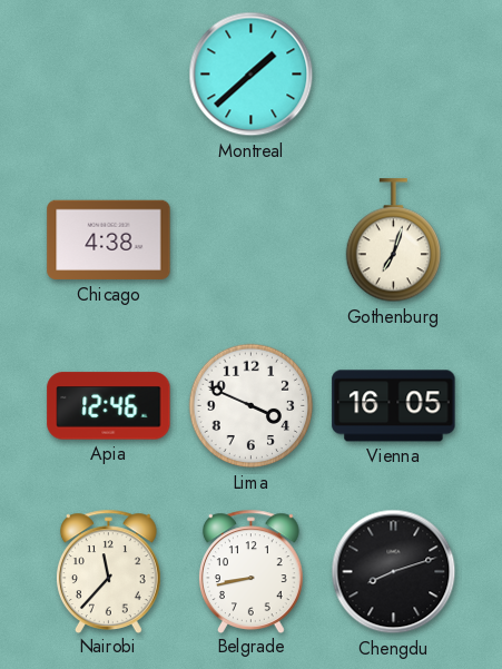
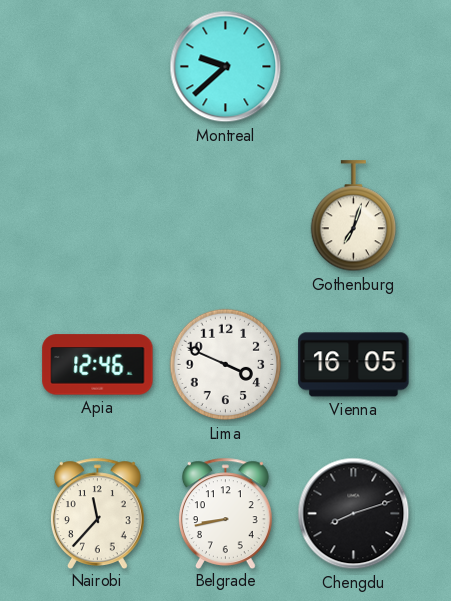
Montreal: 1:38 -> 9:38 (226, 67)
Chicago: 4:38 -> none (109, 240)
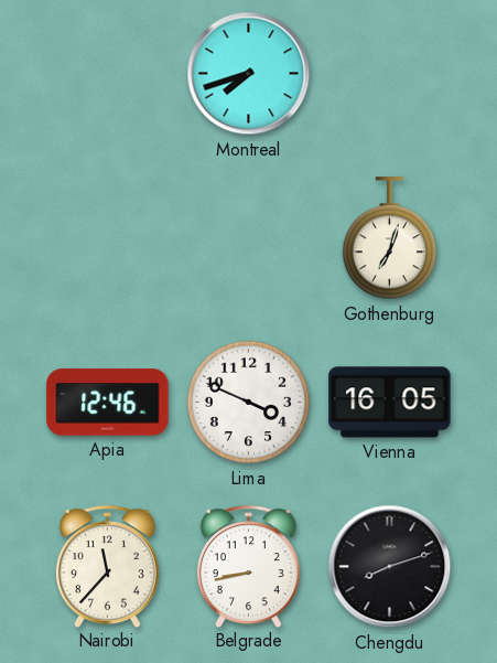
Montreal: 9:38 -> 7:42 (249, 74)
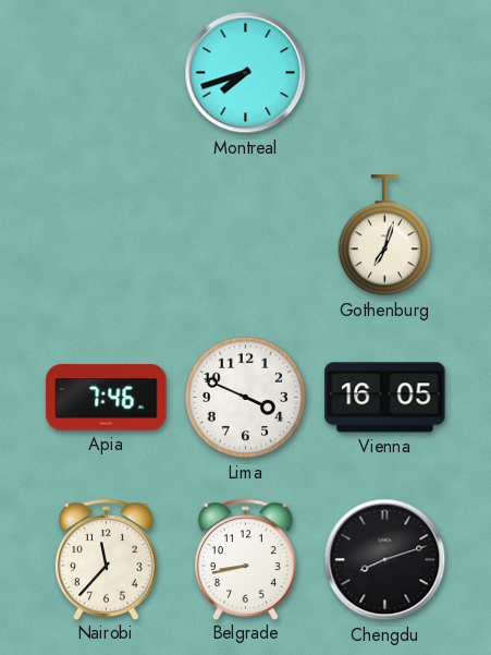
Apia: 12:46 -> 7:46 (107, 398)
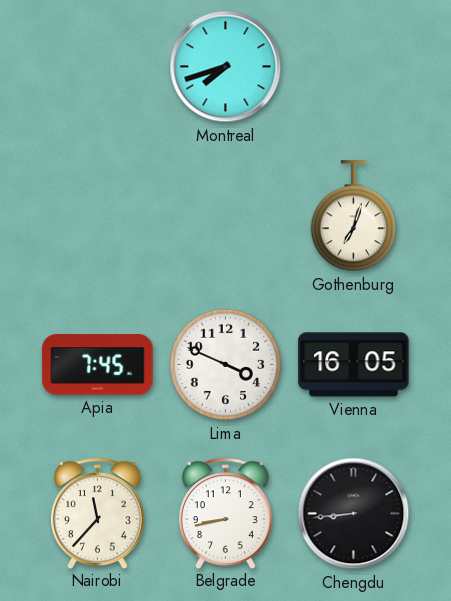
Apia: 7:46 -> 7:45 (98, 365)
Chengdu: 8:12 -> 8:44 (354, 514)
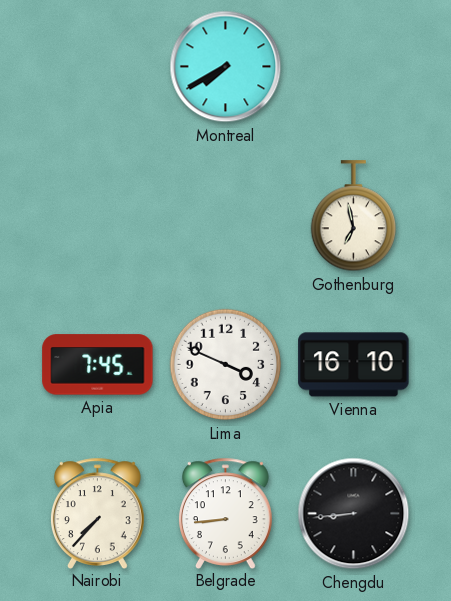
Montreal: 7:42 -> 7:40 (226, 67)
Gothenburg: 7:03 -> 6:58 (354, 216)
Vienna: 16:05 -> 16:10 (354, 365)
Nairobi: 11:37 -> 7:37 (97, 513)
Belgrade: 8:43 -> 8:44 (225, 513)
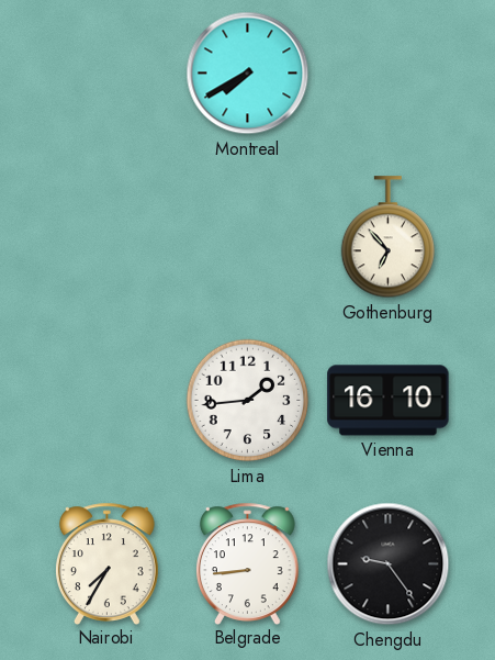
Gothenburg: 6:58 -> 6:53 (389, 237)
Apia: 7:45 -> none (98, 365)
Lima: 3:49 -> 1:44 (248, 401)
Nairobi: 7:37 -> 7:35 (106, 563)
Chengdu: 8:44 -> 9:24 (389, 564)
